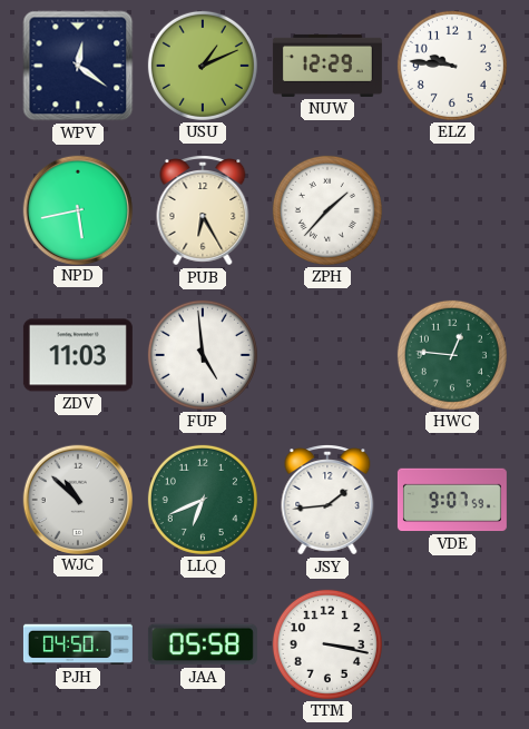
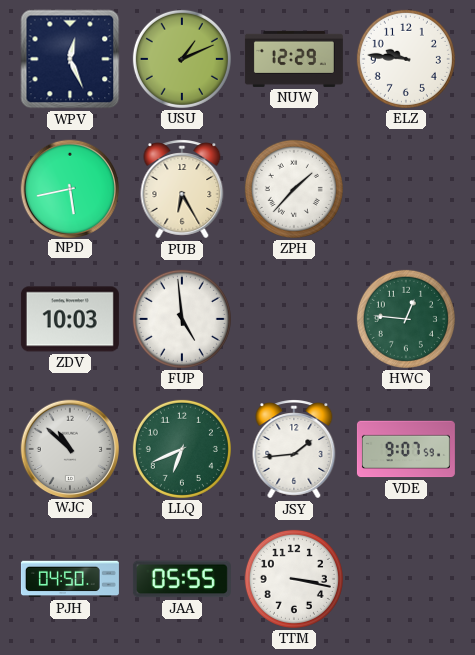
WPV: 12:21 -> 12:26 (70, 59)
ZDV: 11:03 -> 10:03 (70, 319)
JAA: 05:58 -> 05:55 (182, 579)
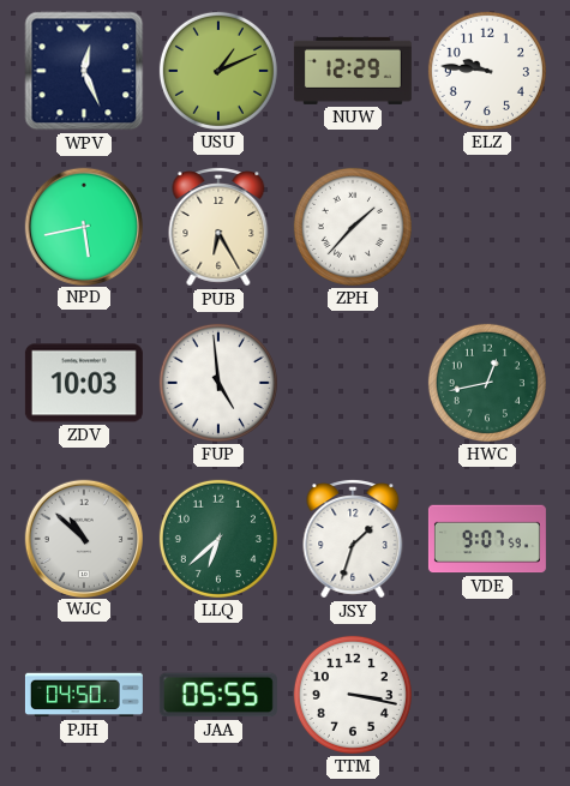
HWC: 12:46 -> 12:43 (487, 383)
LLQ: 6:41 -> 6:38 (218, 539)
JSY: 1:44 -> 1:33 (353, 539)
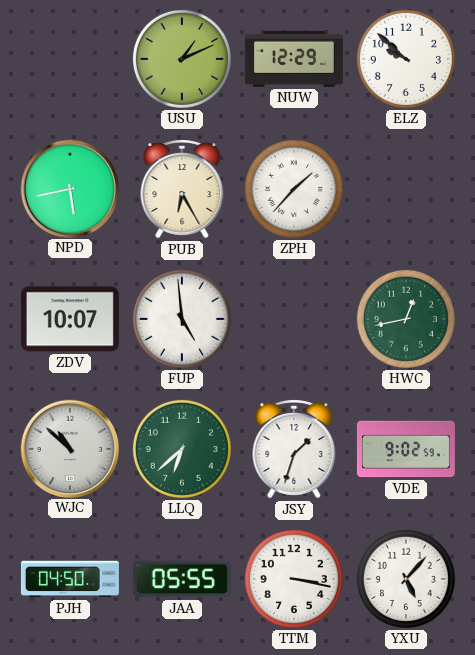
WPV: 12:26 -> none (84, 71)
ELZ: 9:46 -> 9:52 (406, 59)
ZDV: 10:03 -> 10:07 (70, 319)
VDE: 9:07 -> 9:02 (406, 449)
YXU: none -> 5:07 (406, 579)
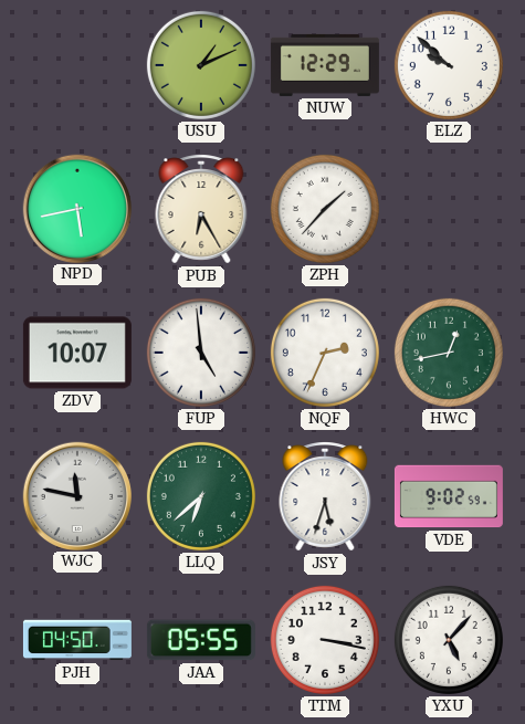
NQF: none -> 2:34 (325, 353)
WJC: 10:52 -> 11:47 (76, 495)
JSY: 1:33 -> 5:33 (325, 496)
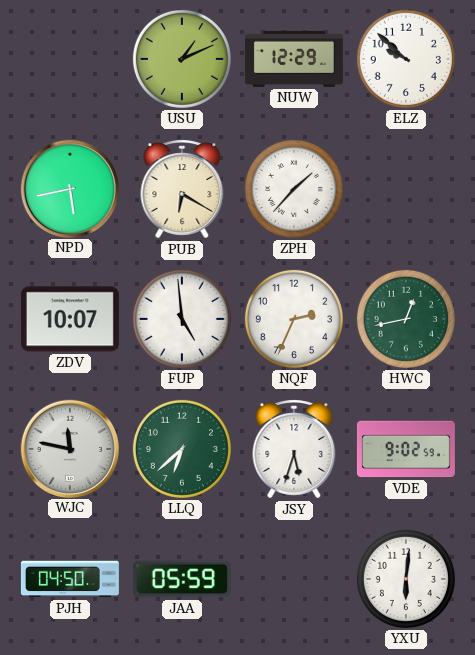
PUB: 6:25 -> 6:20 (182, 189)
JAA: 05:55 -> 05:59 (182, 579)
TTM: 3:17 -> none (325, 640)
YXU: 5:07 -> 6:01 (406, 579)
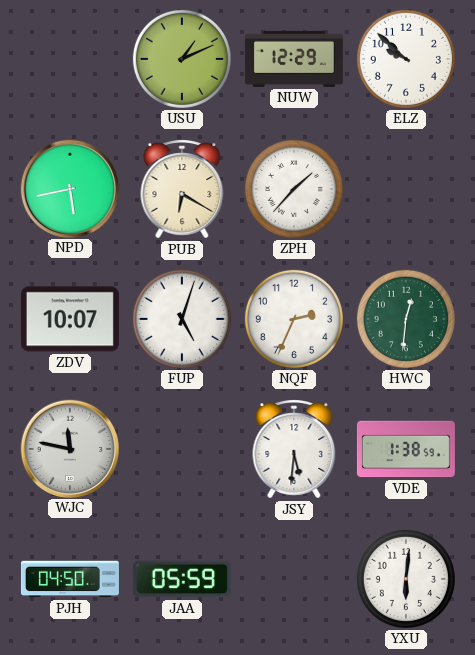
FUP: 4:59 -> 5:03 (182, 319)
HWC: 12:43 -> 12:31 (406, 319)
LLQ: 6:38 -> none (182, 449)
JSY: 5:33 -> 5:31 (294, 449)
VDE: 9:02 -> 1:38 (406, 449)
